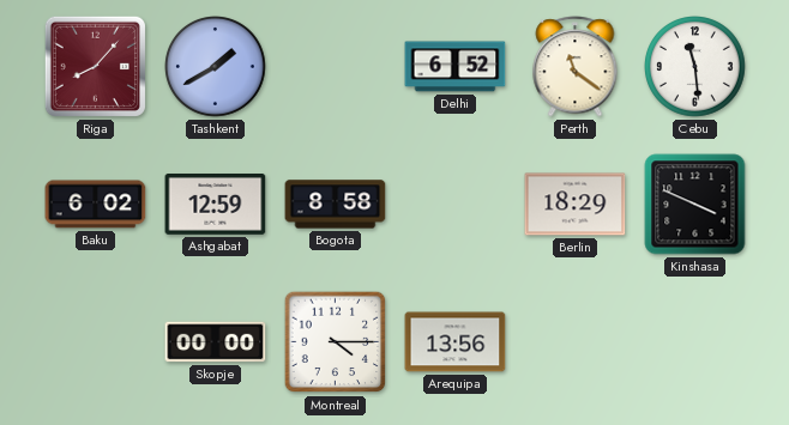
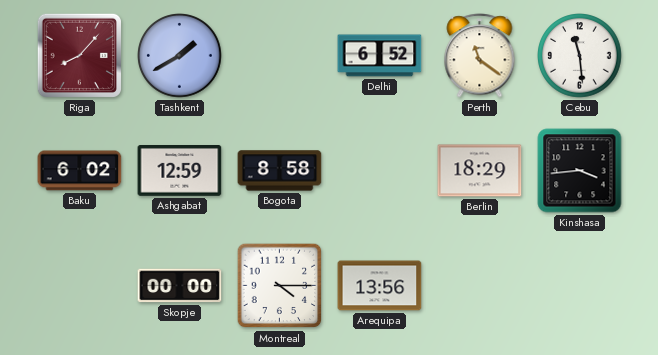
Kinshasa: 3:49 -> 3:44 (580, 171)
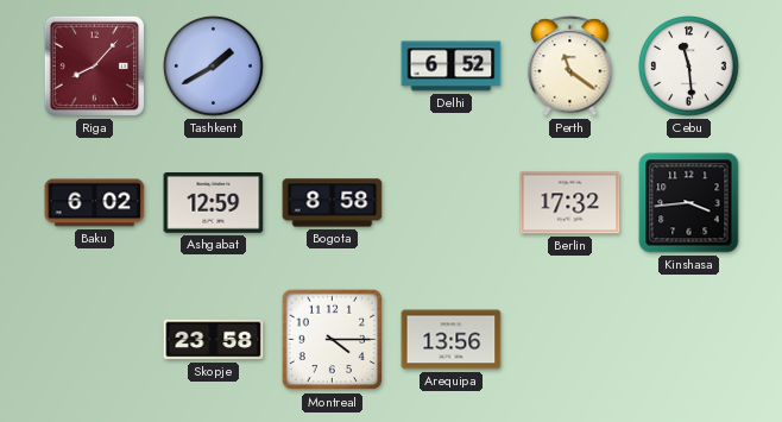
Berlin: 18:29 -> 17:32 (570, 203)
Skopje: 00:00 -> 23:58 (214, 340)
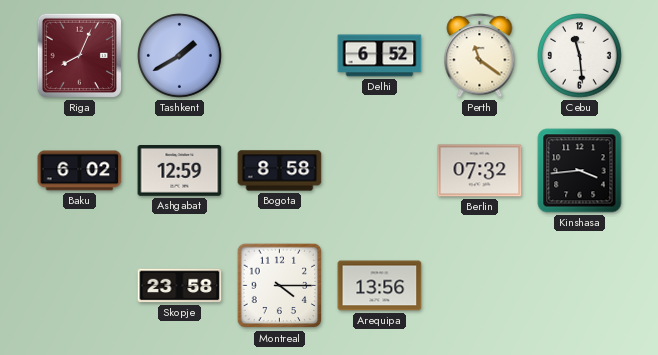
Riga: 8:07 -> 8:04 (79, 55)
Berlin: 17:32 -> 07:32 (480, 171)
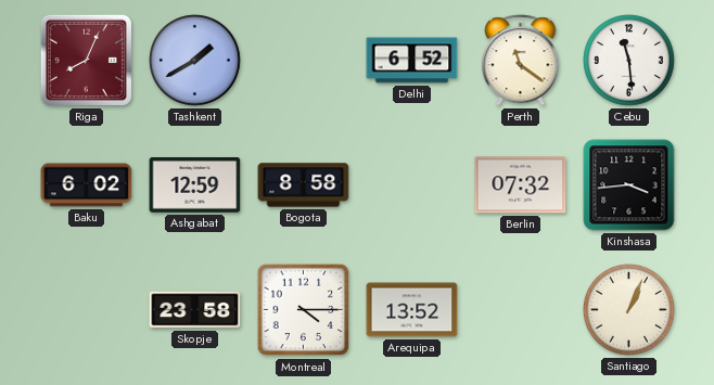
Arequipa: 13:56 -> 13:52 (412, 310)
Santiago: none -> 1:04 (629, 310)
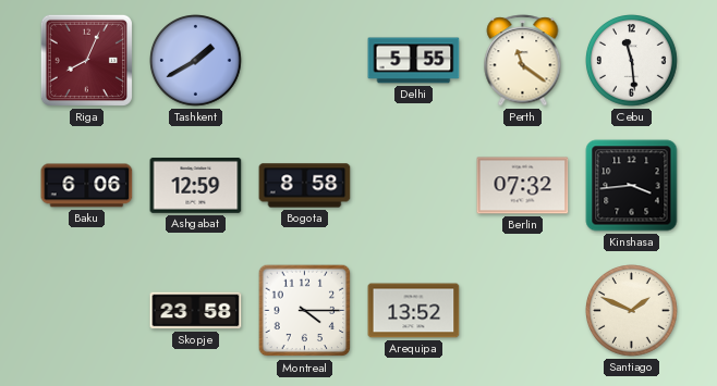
Delhi: 6:52 -> 5:55 (414, 61)
Baku: 6:02 -> 6:06 (87, 186)
Santiago: 1:04 -> 1:49 (632, 311)
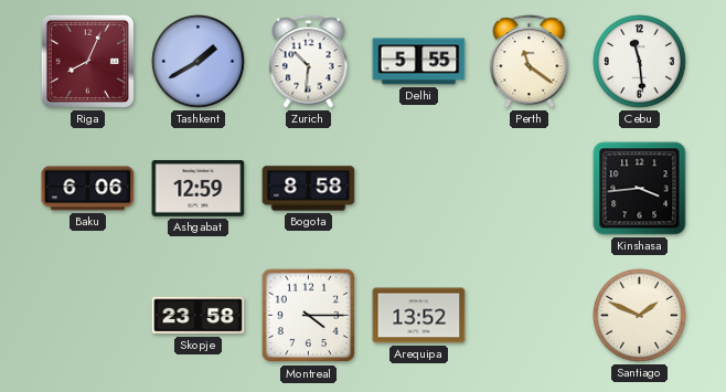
Zurich: none -> 10:31 (309, 62)
Berlin: 07:32 -> none (523, 186)
